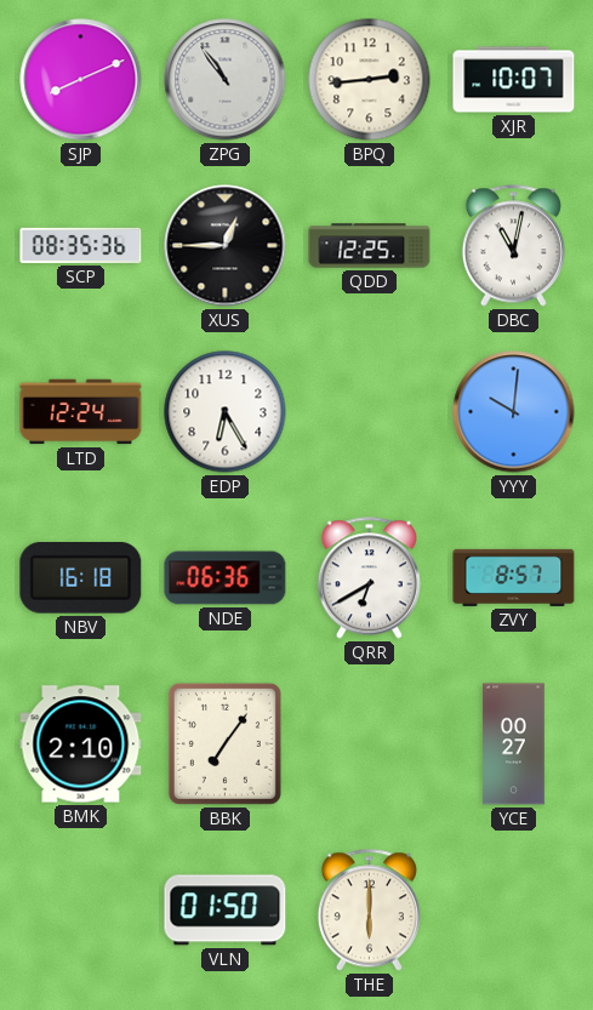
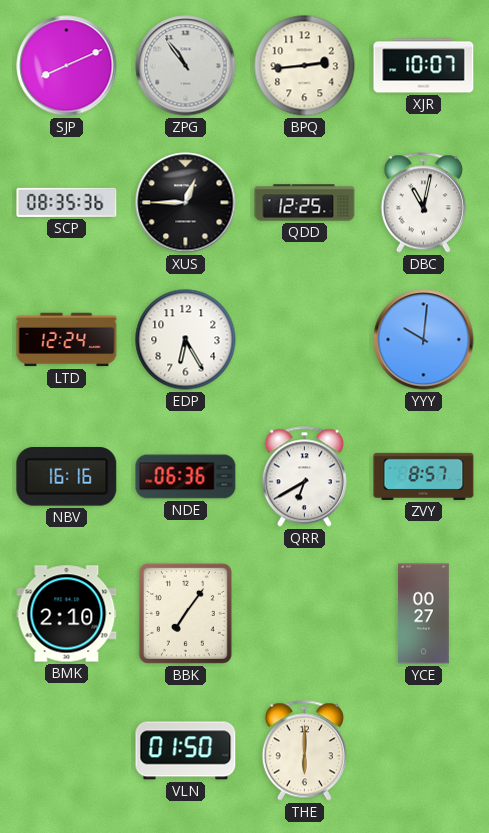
NBV: 16:18 -> 16:16 (67, 477)
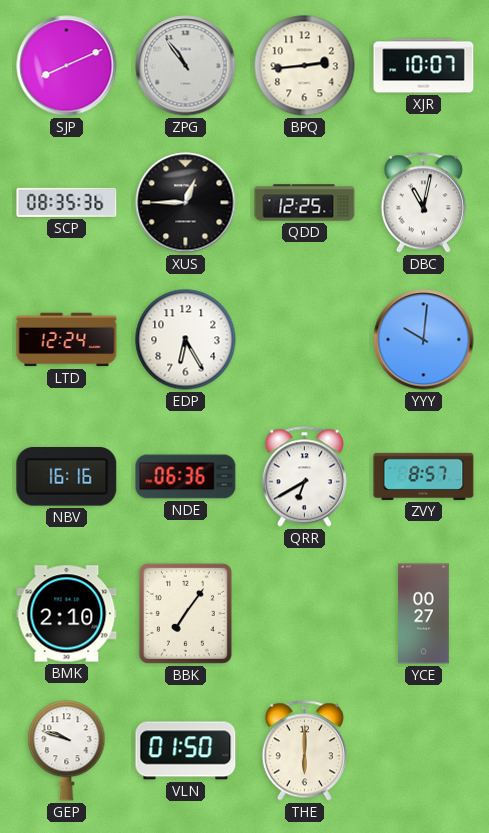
GEP: none -> 9:48 (67, 751)
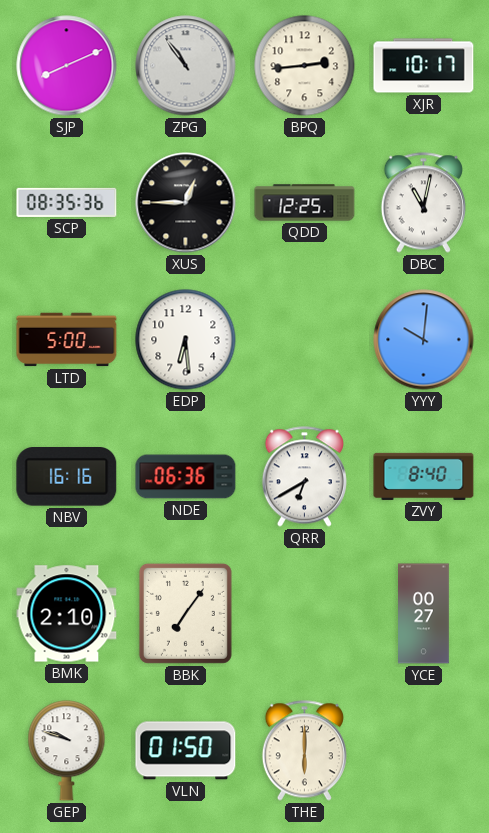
XJR: 10:07 -> 10:17 (424, 66)
LTD: 12:24 -> 5:00 (67, 340)
EDP: 6:25 -> 6:29 (186, 340)
ZVY: 8:57 -> 8:40 (424, 476)
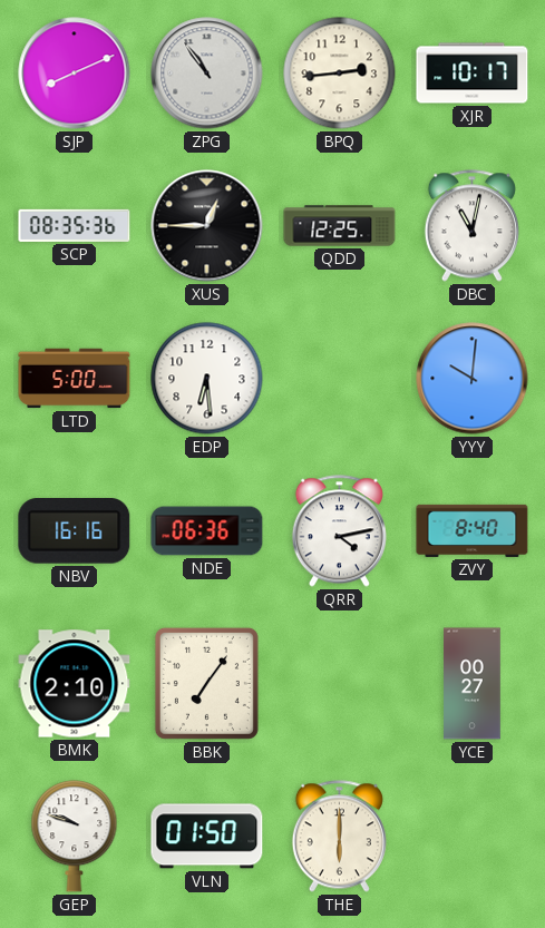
QRR: 6:40 -> 4:13 (339, 531)
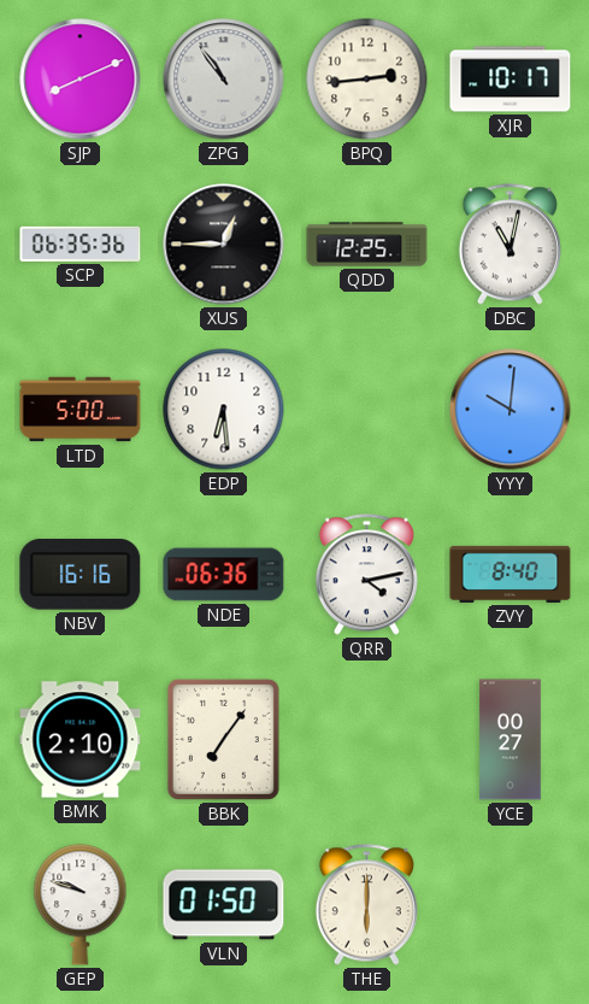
SCP: 08:35 -> 06:35 (81, 243)
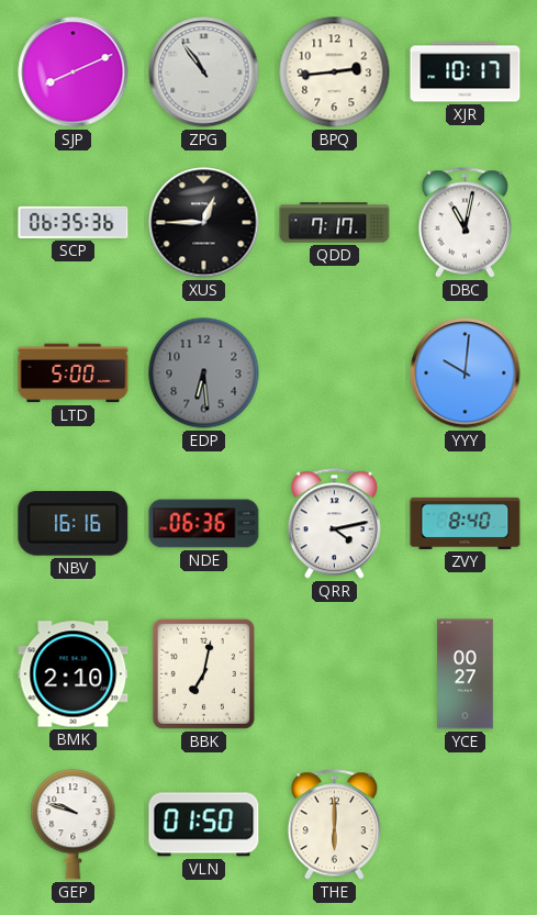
QDD: 12:25 -> 7:17 (335, 223)
EDP dial: white -> grey (204, 373)
BBK: 7:06 -> 7:02 (203, 673)
